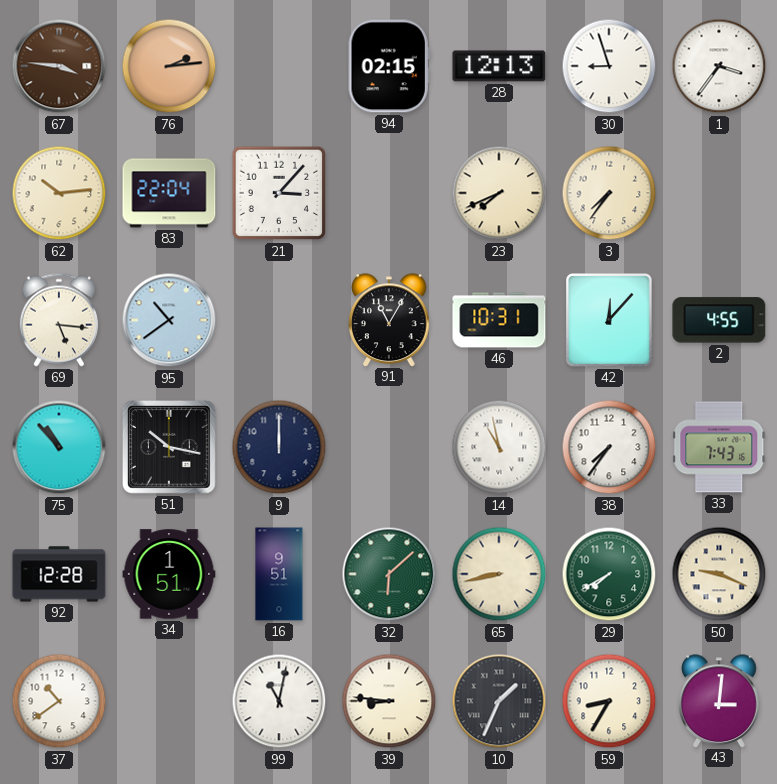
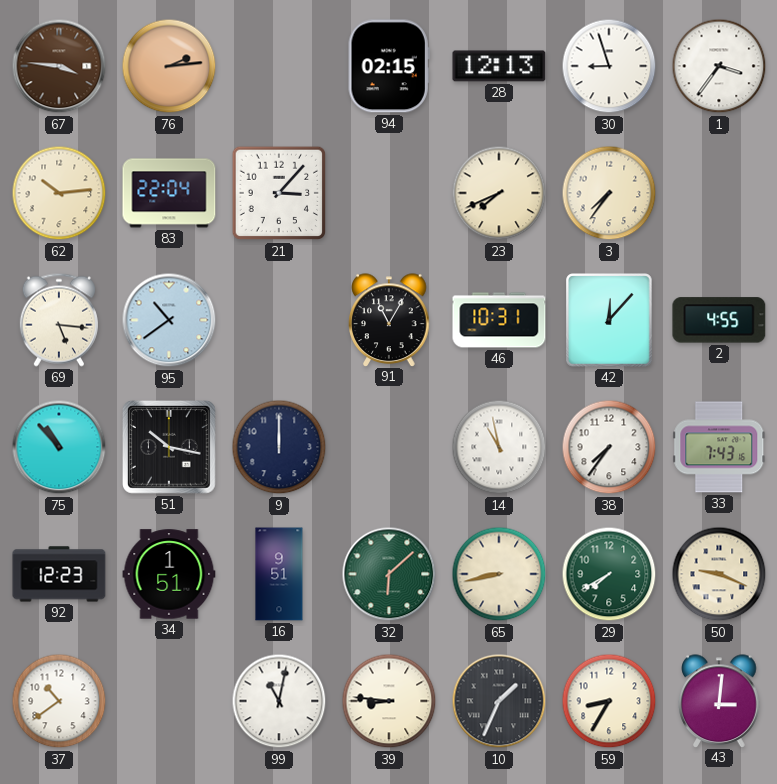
92: 12:28 -> 12:23 (59, 574)
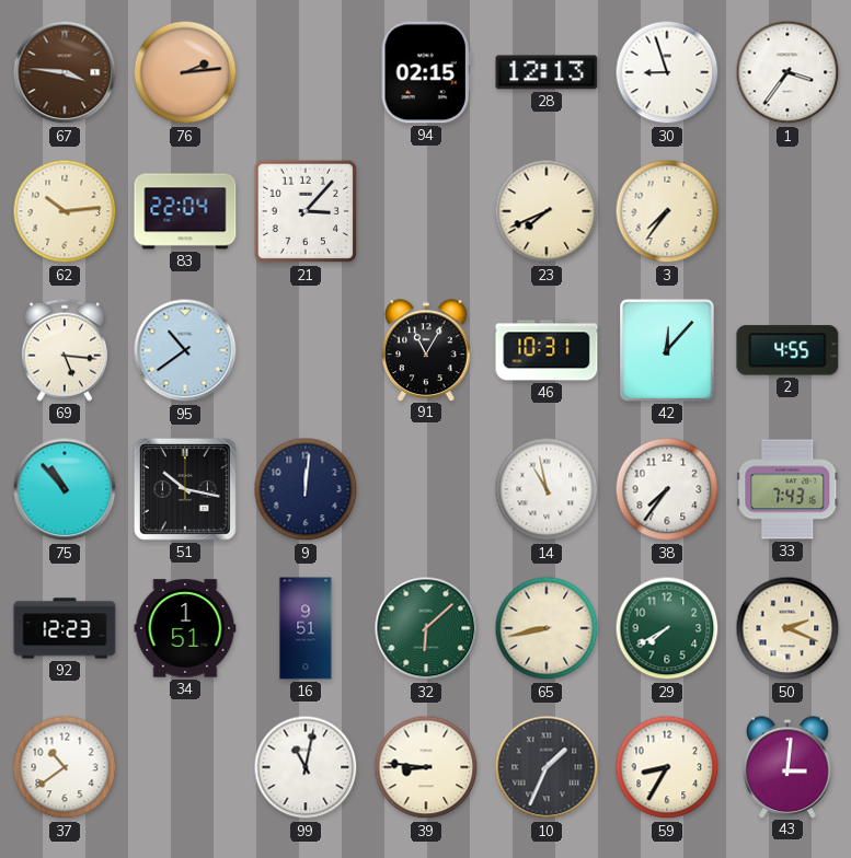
9: 12:00 -> 12:01 (306, 489)
50: 9:19 -> 2:19 (787, 628)
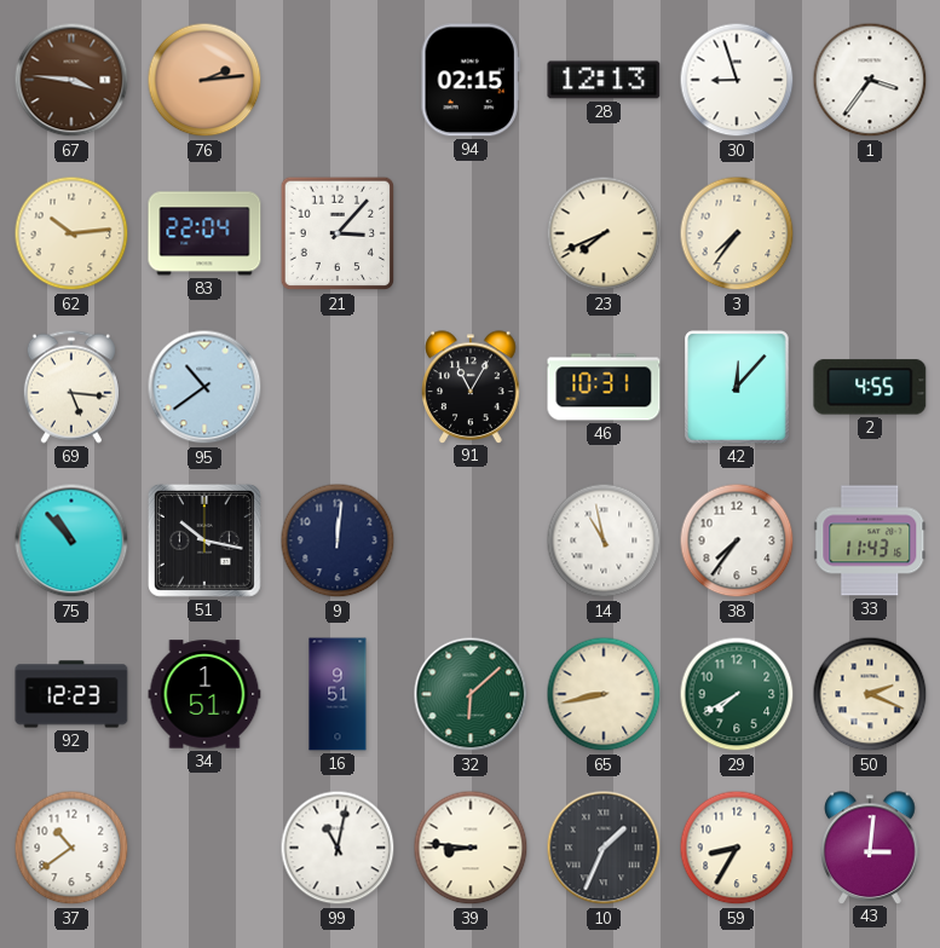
33: 7:43 -> 11:43 (870, 541)
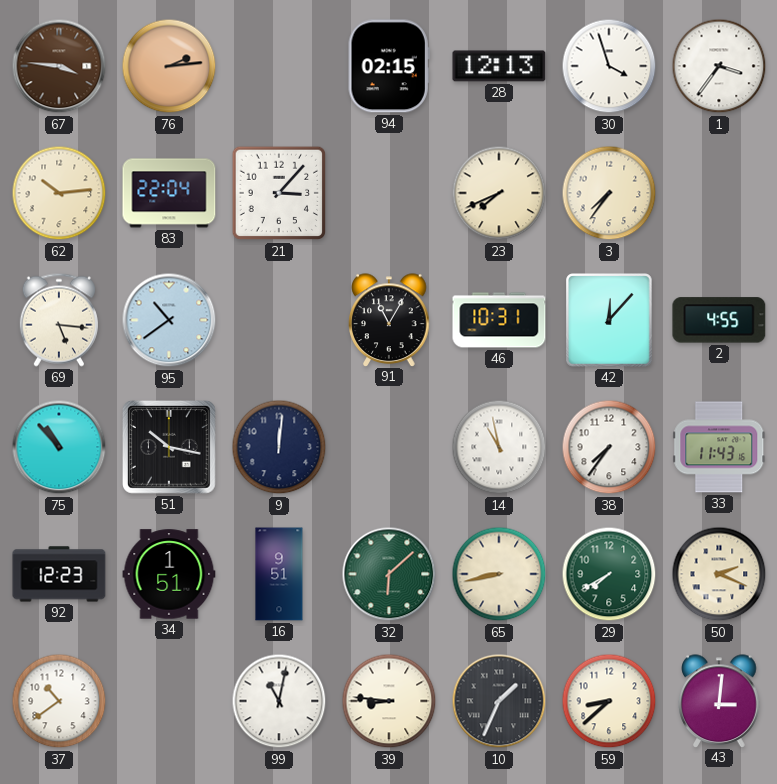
30: 8:57 -> 3:57 (609, 66)
59: 8:35 -> 8:38 (609, 701)
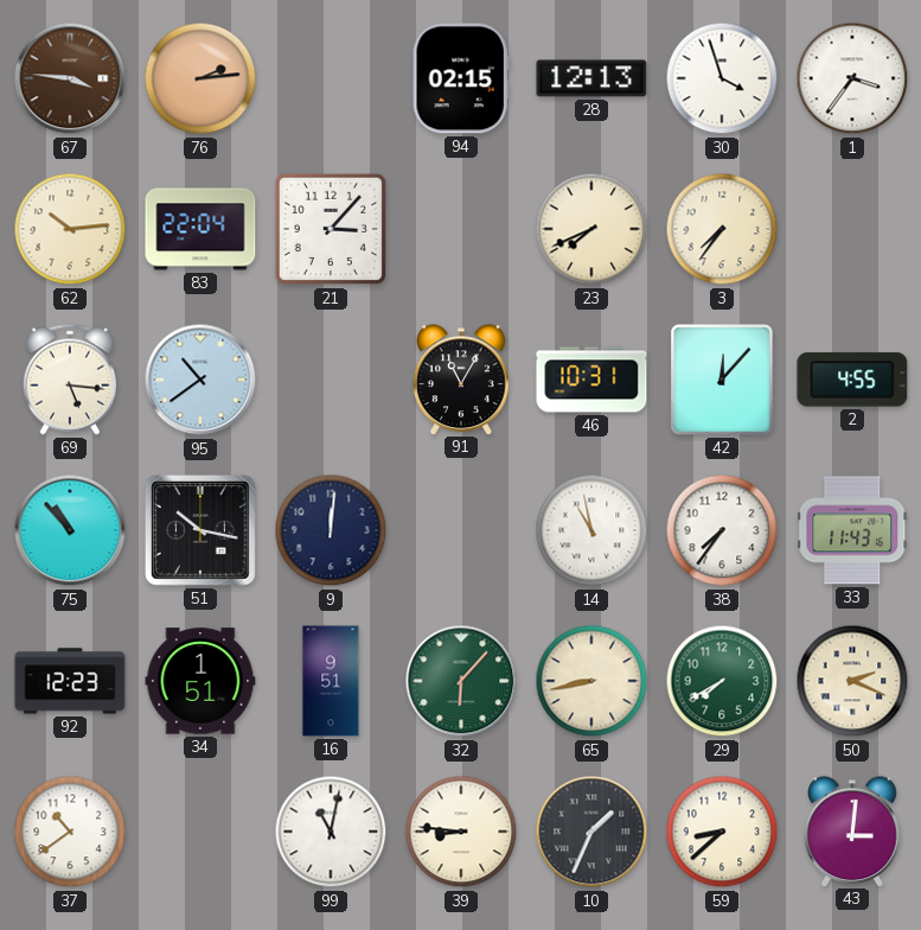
32: 6:08 -> 6:07 (461, 681)
